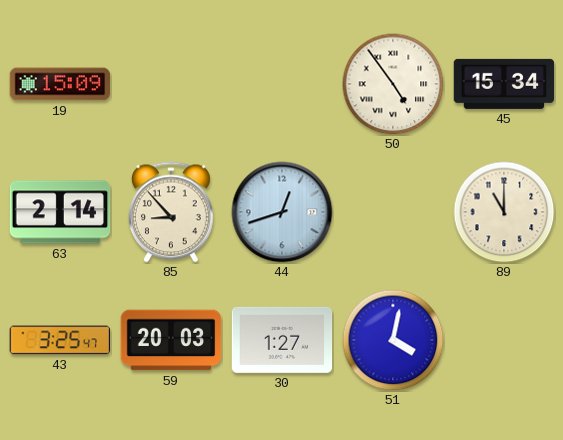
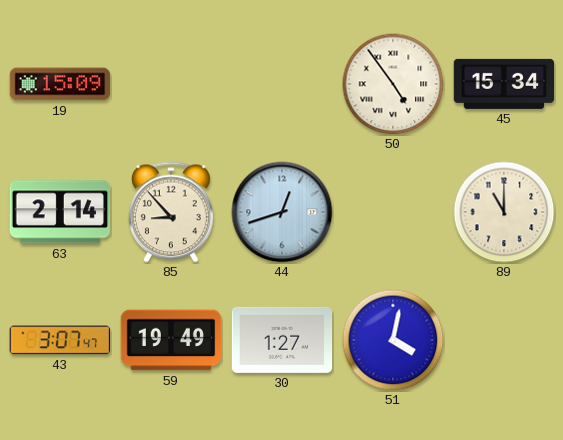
43: 3:25 -> 3:07 (59, 340)
59: 20:03 -> 19:49 (171, 340)
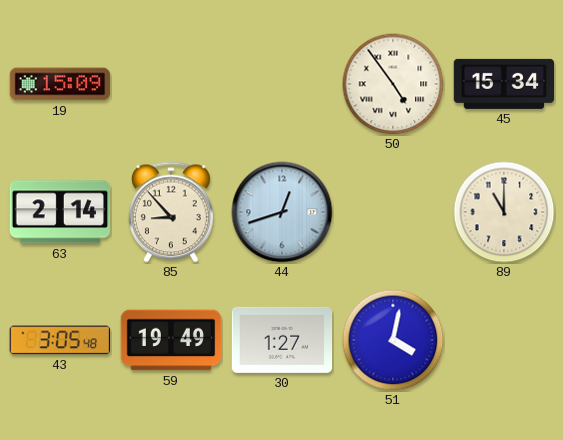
43: 3:07 -> 3:05 (59, 340)
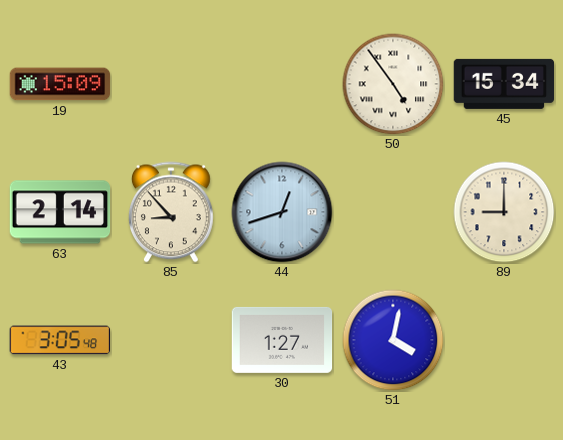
89: 11:00 -> 9:00 (504, 212)
59: 19:49 -> none (171, 340)
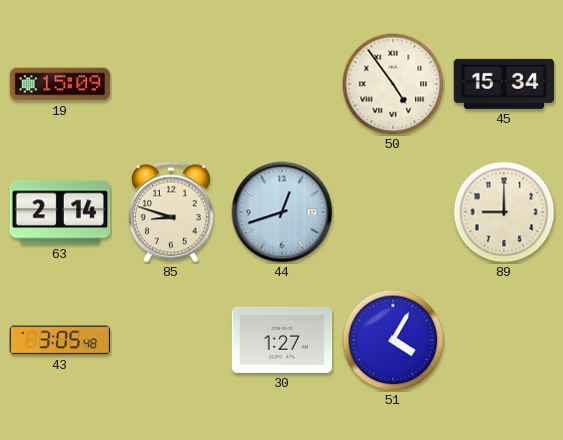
85: 8:53 -> 8:48 (171, 212)
51: 4:02 -> 4:05 (393, 340)
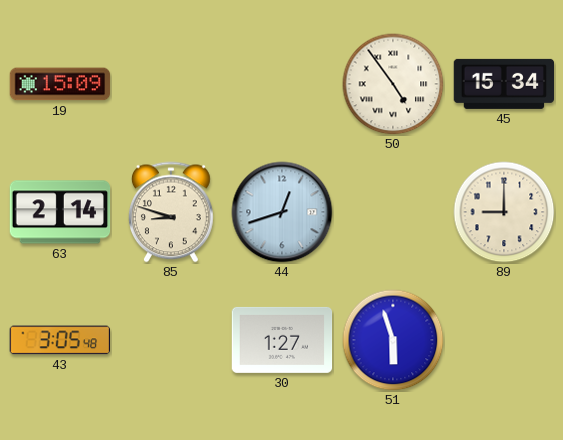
51: 4:05 -> 5:57 (393, 340)
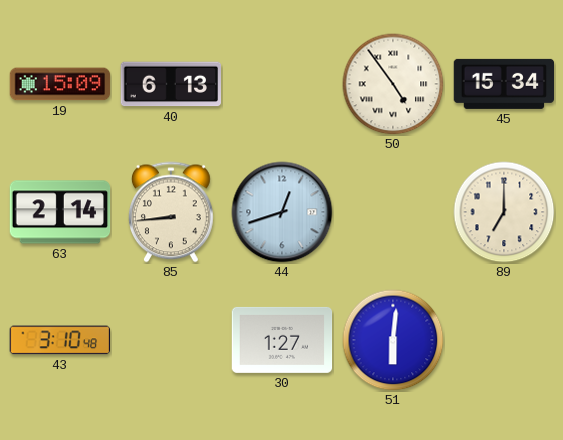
40: none -> 6:13 (170, 84)
85: 8:48 -> 8:44 (171, 212)
89: 9:00 -> 7:00 (504, 212)
43: 3:05 -> 3:10 (59, 340)
51: 5:57 -> 6:01 (393, 340)
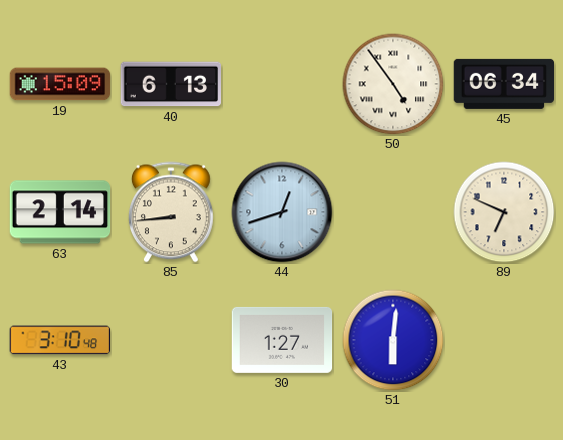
45: 15:34 -> 06:34 (504, 84)
89: 7:00 -> 6:49 (504, 212)
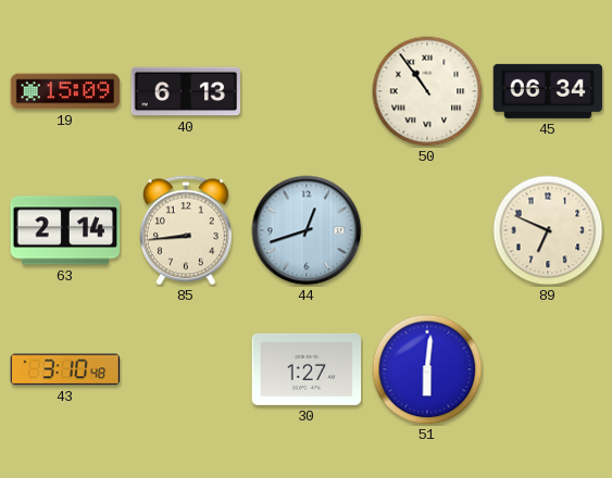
50: 4:54 -> 10:54 (427, 91)
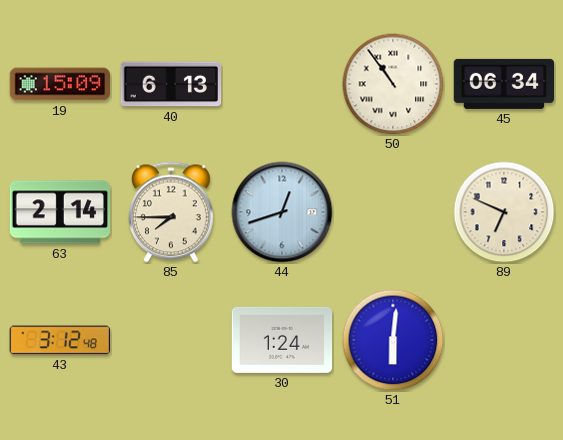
85: 8:44 -> 7:45 (171, 212)
43: 3:10 -> 3:12 (59, 340)
30: 1:27 -> 1:24 (282, 340)
